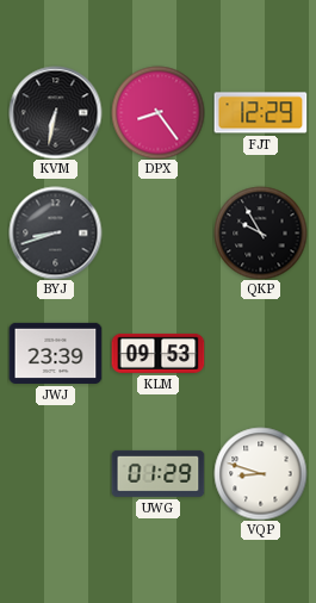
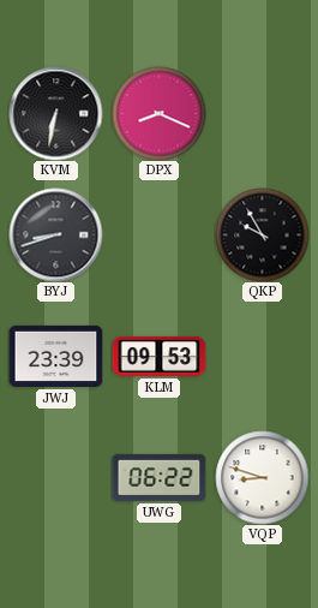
DPX: 8:24 -> 8:19 (158, 113)
FJT: 12:29 -> none (260, 113)
UWG: 01:29 -> 06:22 (158, 477)
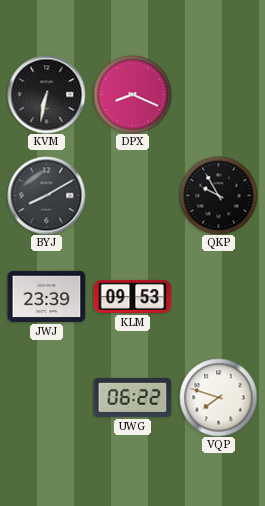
BYJ: 8:42 -> 8:10 (46, 195)
VQP: 8:48 -> 7:48 (218, 397)
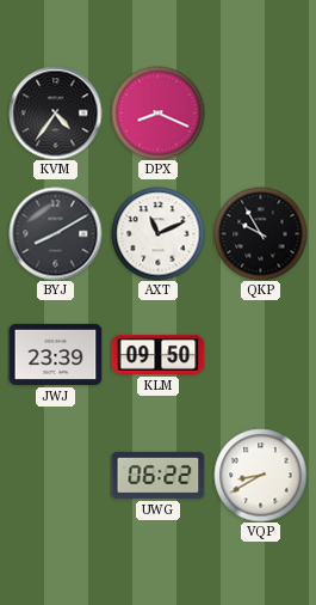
KVM: 6:32 -> 4:36 (55, 112)
AXT: none -> 11:11 (157, 233)
KLM: 09:53 -> 09:50 (157, 354)
VQP: 7:48 -> 8:40 (260, 475)
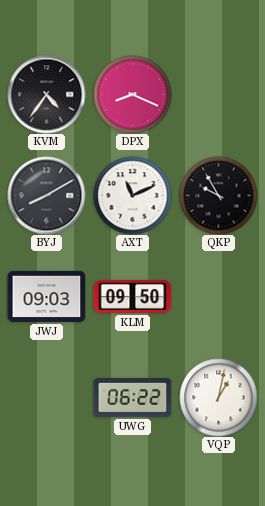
JWJ: 23:39 -> 09:03 (46, 296)
VQP: 8:40 -> 1:02 (218, 397)
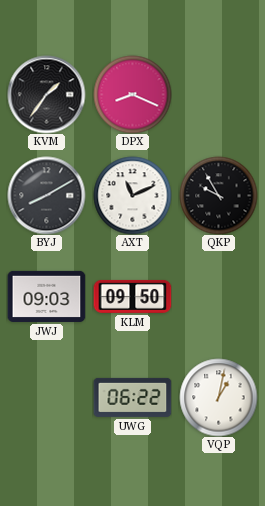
KVM: 4:36 -> 1:36 (46, 94)
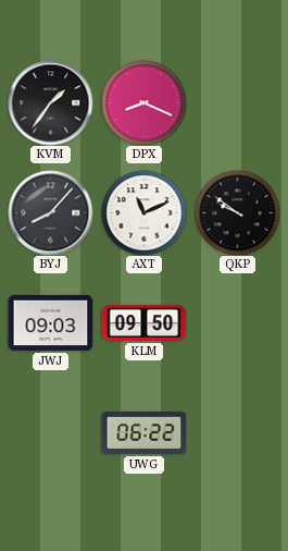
BYJ: 8:10 -> 8:07 (50, 212)
QKP: 9:55 -> 9:51 (237, 212)
VQP: 1:02 -> none (218, 397)
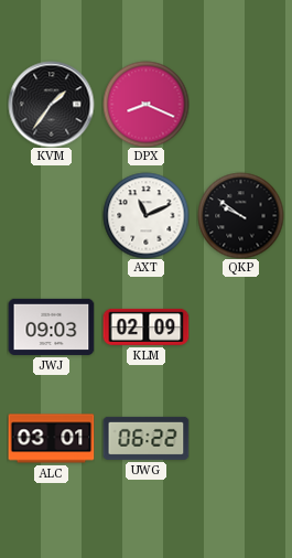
BYJ: 8:07 -> none (50, 212)
KLM: 09:50 -> 02:09 (145, 326)
ALC: none -> 03:01 (51, 439)
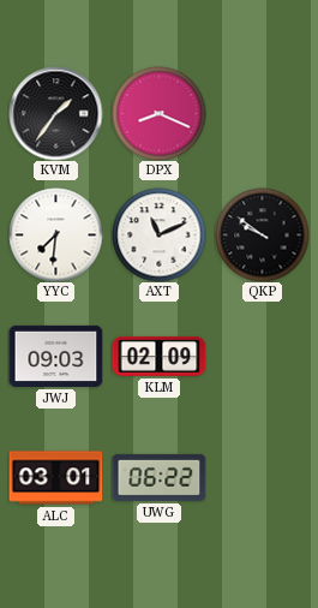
YYC: none -> 7:31 (55, 234)
